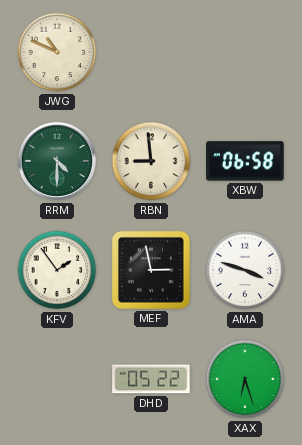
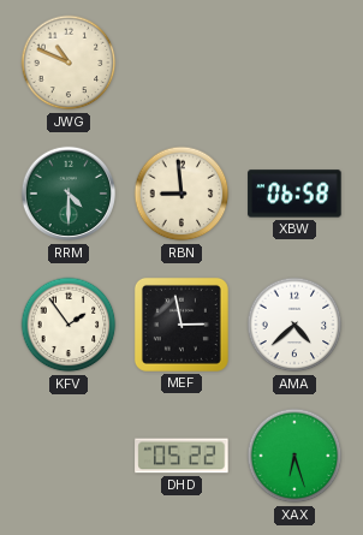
AMA: 3:48 -> 4:38 (294, 325)
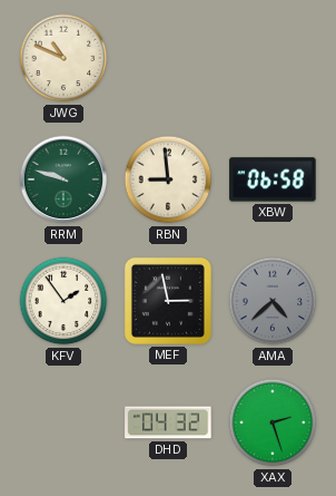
RRM: 4:30 -> 9:48 (63, 179)
AMA dial: white -> grey (273, 301)
DHD: 05:22 -> 04:32 (168, 422)
XAX: 6:27 -> 2:27 (273, 422)
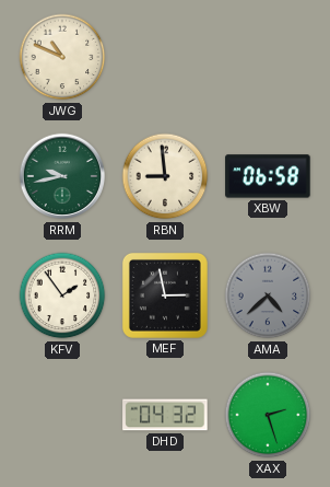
RRM: 9:48 -> 9:43 (62, 176)
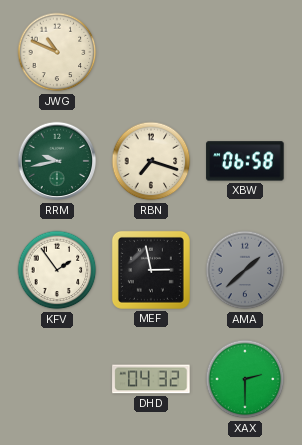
RBN: 8:59 -> 7:18 (151, 161)
AMA: 4:38 -> 1:38 (245, 270)
XAX: 2:27 -> 2:30 (245, 379)
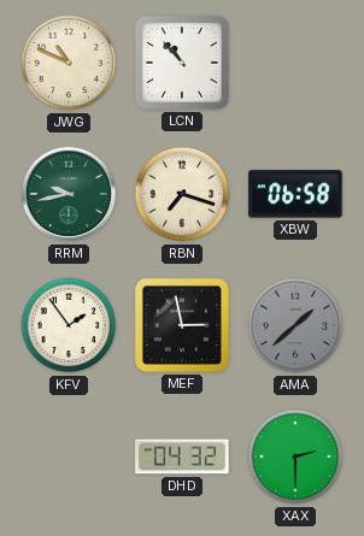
LCN: none -> 10:53 (182, 63)
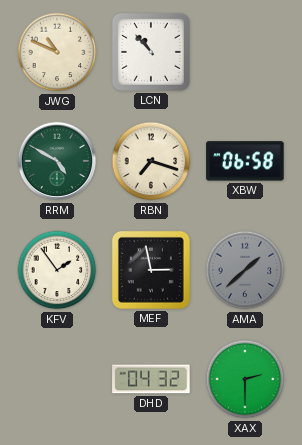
RRM: 9:43 -> 4:50 (57, 161)
